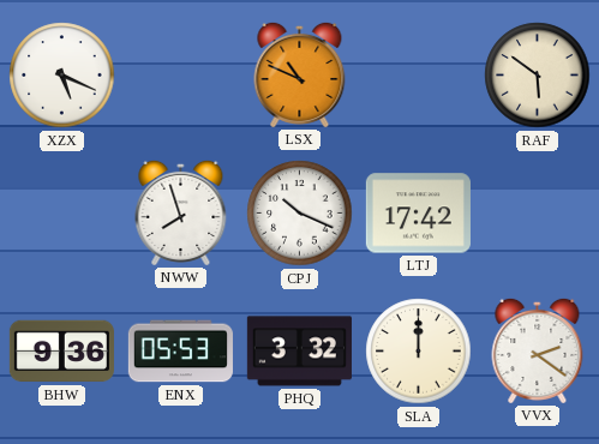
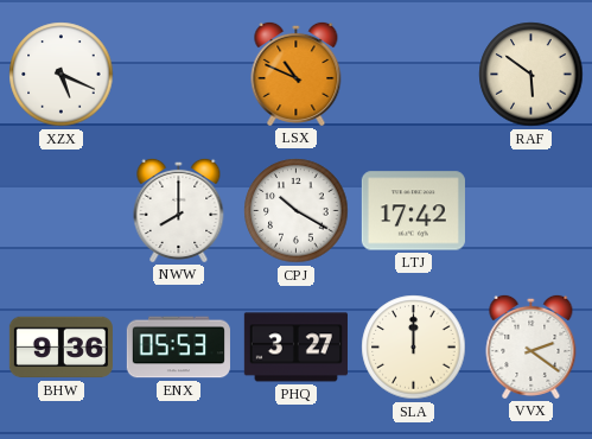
NWW: 7:57 -> 8:00 (179, 210)
CPJ: 10:19 -> 10:20 (297, 211)
PHQ: 3:32 -> 3:27 (295, 348)
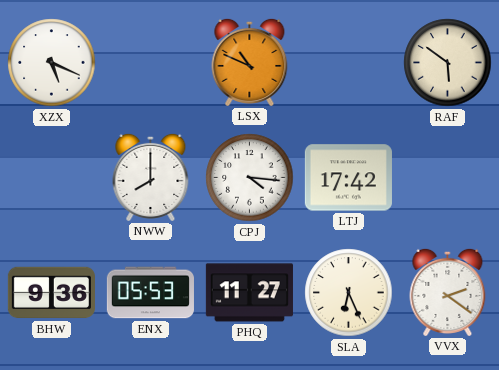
CPJ: 10:20 -> 4:16 (250, 178)
PHQ: 3:27 -> 11:27 (249, 293)
SLA: 12:00 -> 6:26 (349, 293)
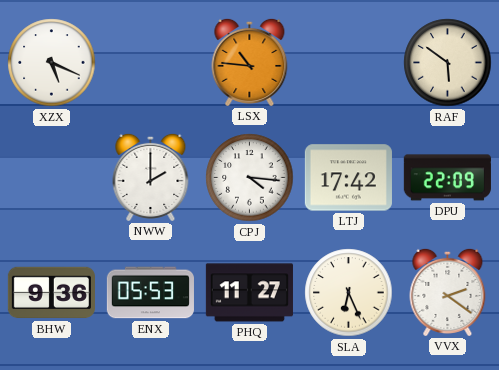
LSX: 10:49 -> 10:46 (250, 62)
NWW: 8:00 -> 2:00 (151, 177)
DPU: none -> 22:09 (447, 178)
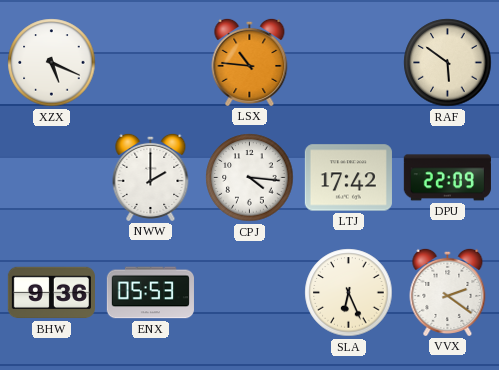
PHQ: 11:27 -> none (249, 293)
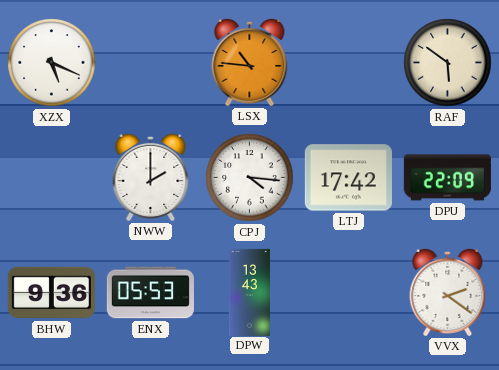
DPW: none -> 13:43 (249, 292)
SLA: 6:26 -> none (349, 293)
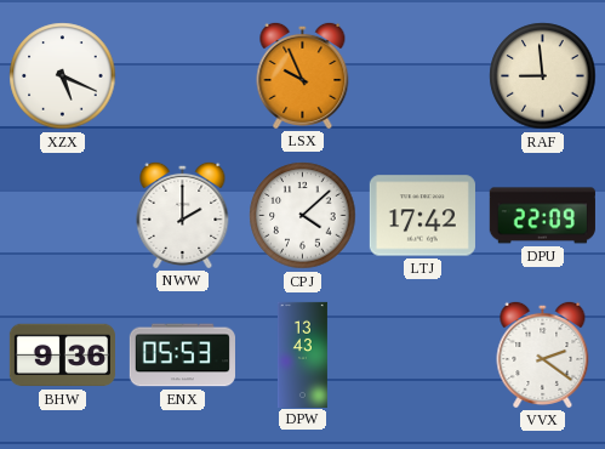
LSX: 10:46 -> 9:56 (303, 75)
RAF: 5:51 -> 8:59 (543, 76)
CPJ: 4:16 -> 4:08 (303, 216)
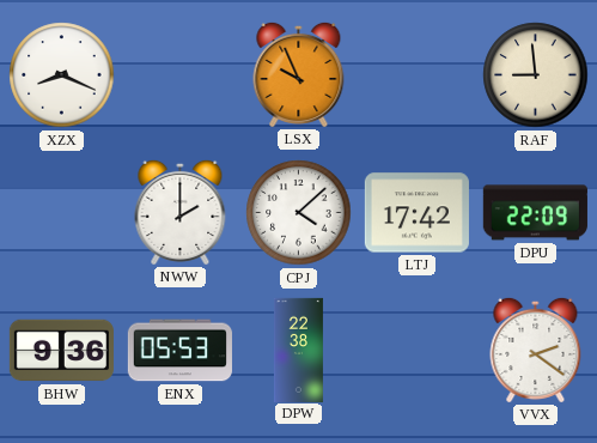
XZX: 5:19 -> 8:19 (62, 75)
DPW: 13:43 -> 22:38 (298, 350)
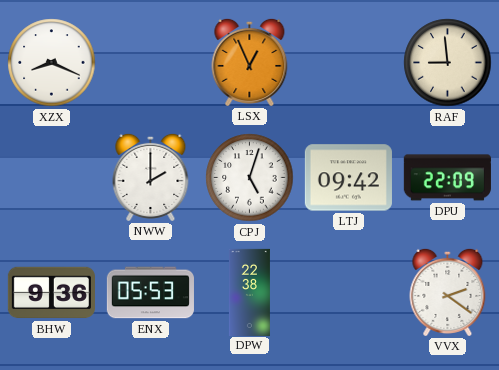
LSX: 9:56 -> 12:56 (250, 62)
CPJ: 4:08 -> 5:03 (250, 178)
LTJ: 17:42 -> 09:42 (348, 178)
